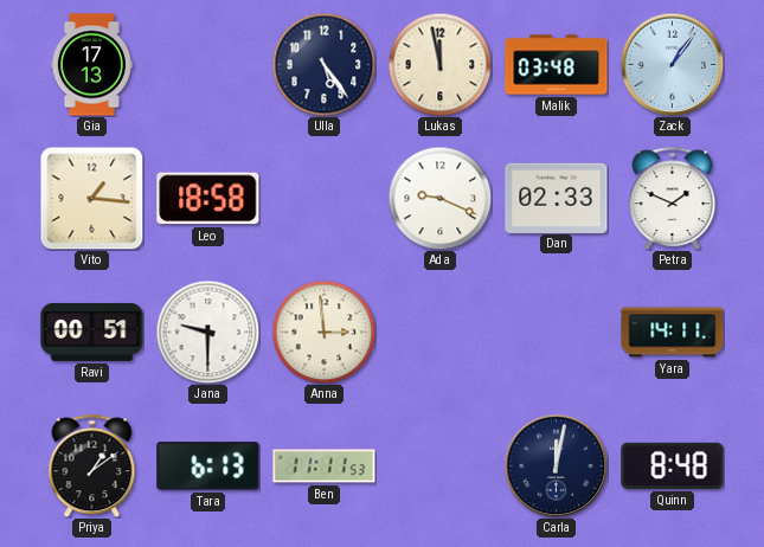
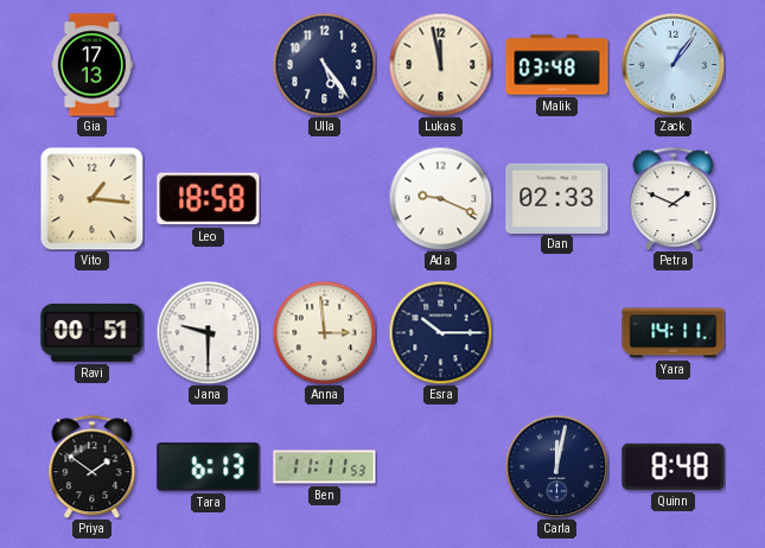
Esra: none -> 10:15 (440, 332)
Priya: 1:09 -> 1:51 (93, 466)
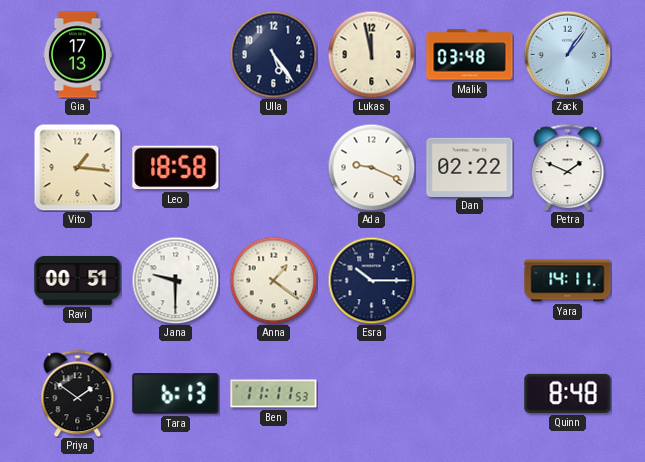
Dan: 02:33 -> 02:22 (470, 167)
Anna: 2:59 -> 1:21 (273, 280)
Carla: 12:02 -> none (556, 466)
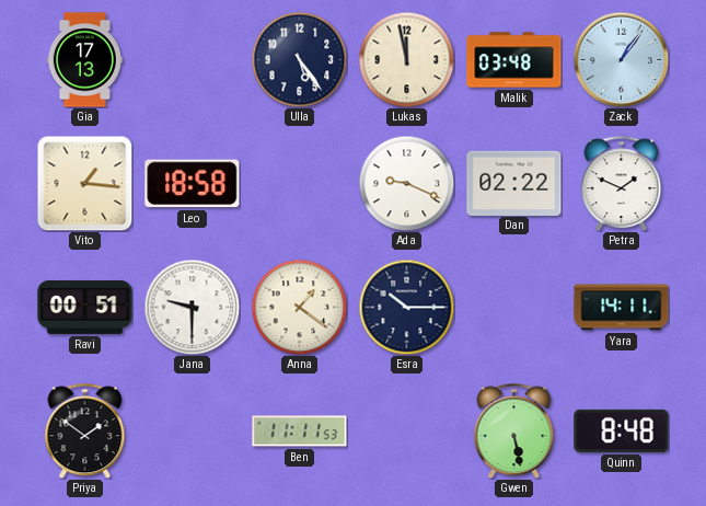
Tara: 6:13 -> none (176, 394)
Gwen: none -> 5:28 (514, 430)
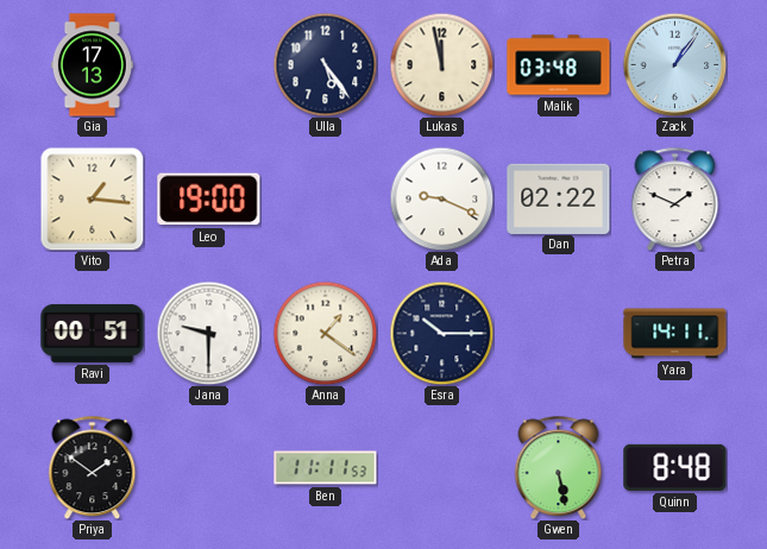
Leo: 18:58 -> 19:00 (209, 200)
